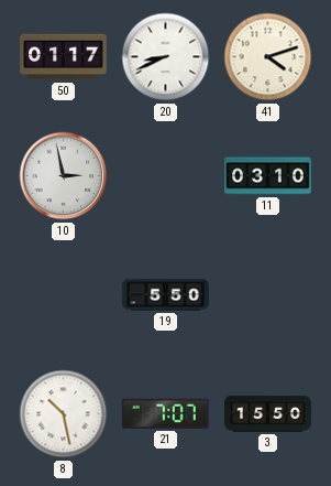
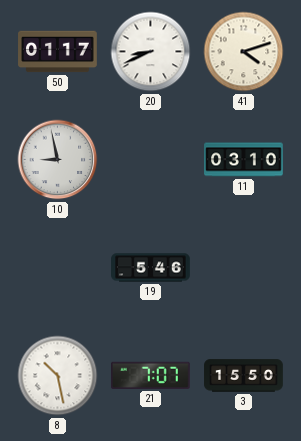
10: 2:58 -> 8:58 (58, 160)
19: 5:50 -> 5:46 (151, 268)
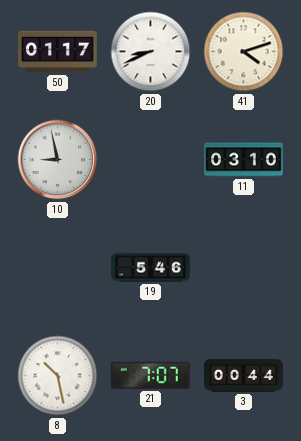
3: 15:50 -> 00:44 (244, 376)
